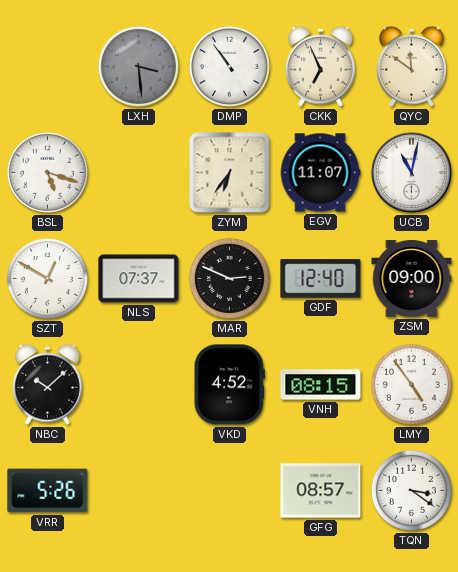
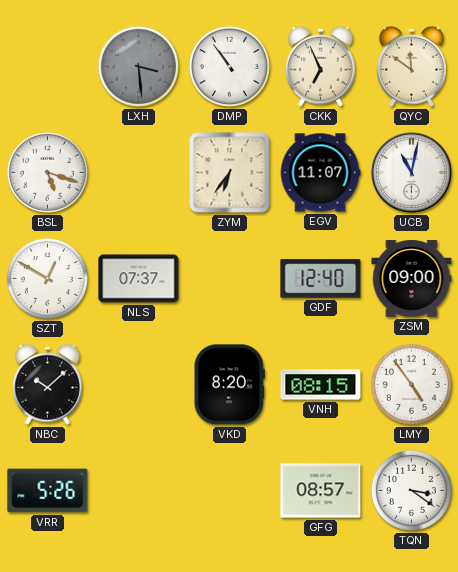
MAR: 2:49 -> none (229, 278)
VKD: 4:52 -> 8:20 (229, 385)
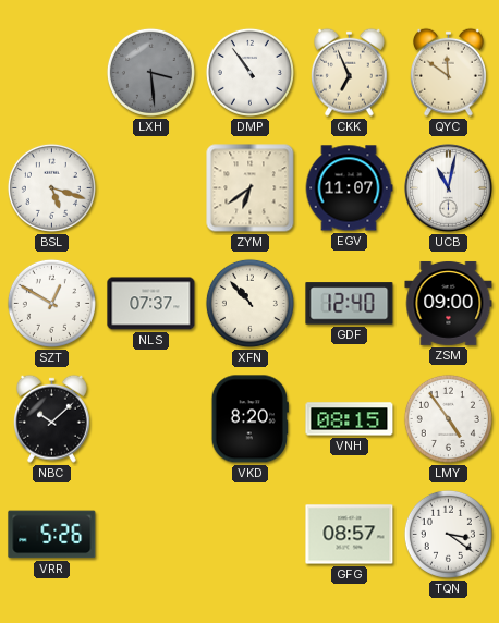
ZYM: 6:36 -> 6:39 (251, 188)
XFN: none -> 10:53 (249, 303)
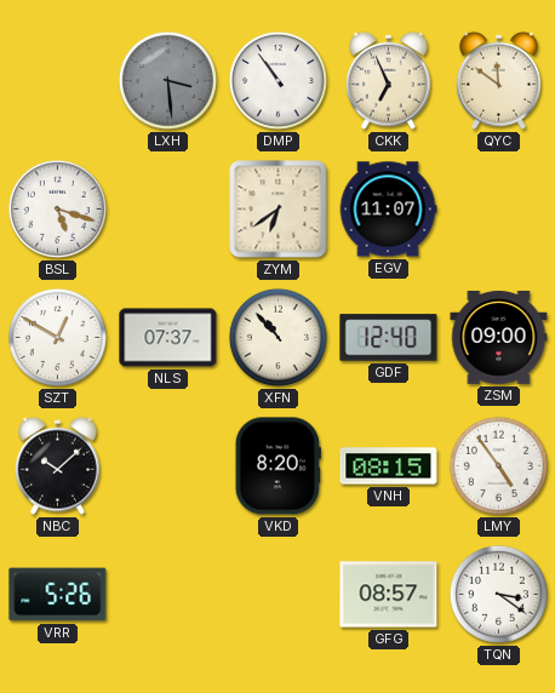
UCB: 11:02 -> none (449, 188)
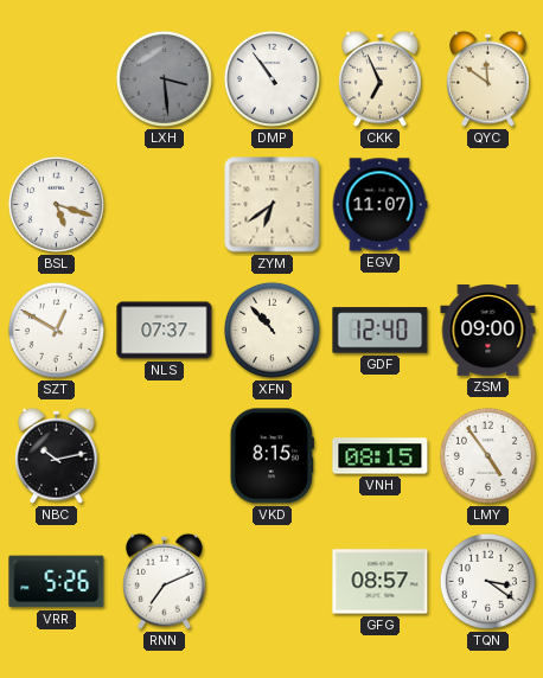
NBC: 10:08 -> 10:13 (56, 455)
VKD: 8:20 -> 8:15 (271, 456)
RNN: none -> 7:11 (164, 581)
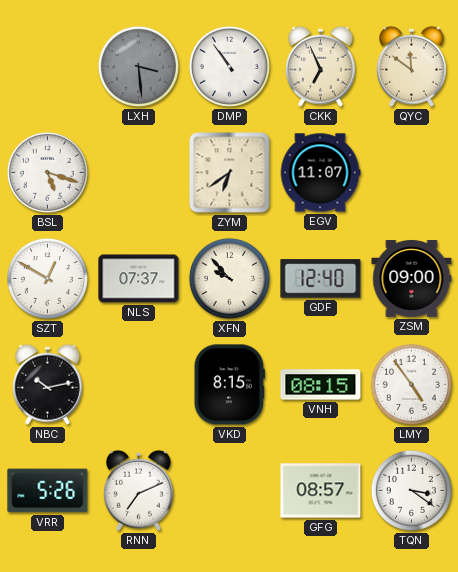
XFN: 10:53 -> 9:53 (229, 278)
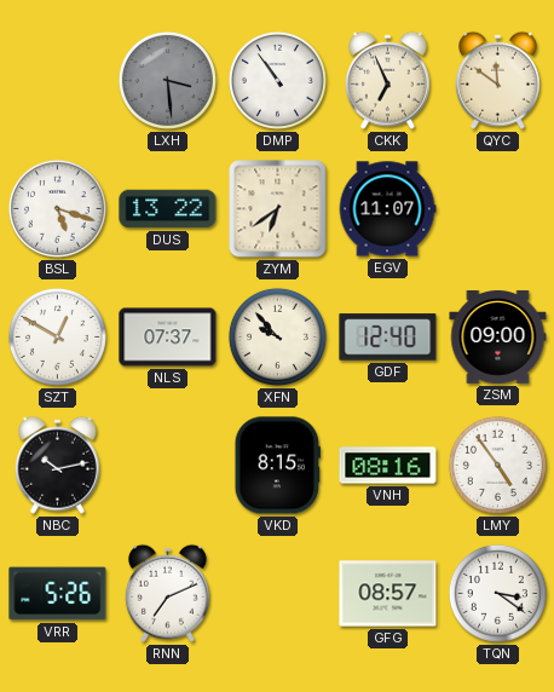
DUS: none -> 13:22 (168, 209)
VNH: 08:15 -> 08:16 (388, 466)
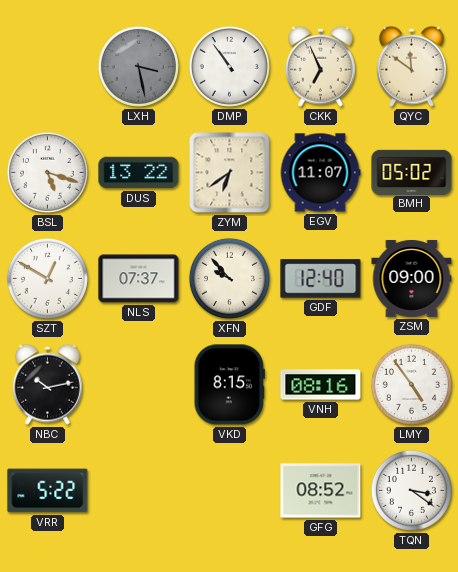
LXH: 3:29 -> 3:28 (138, 66)
BMH: none -> 05:02 (412, 172)
VRR: 5:26 -> 5:22 (48, 491)
RNN: 7:11 -> none (167, 593)
GFG: 08:57 -> 08:52 (321, 491)
